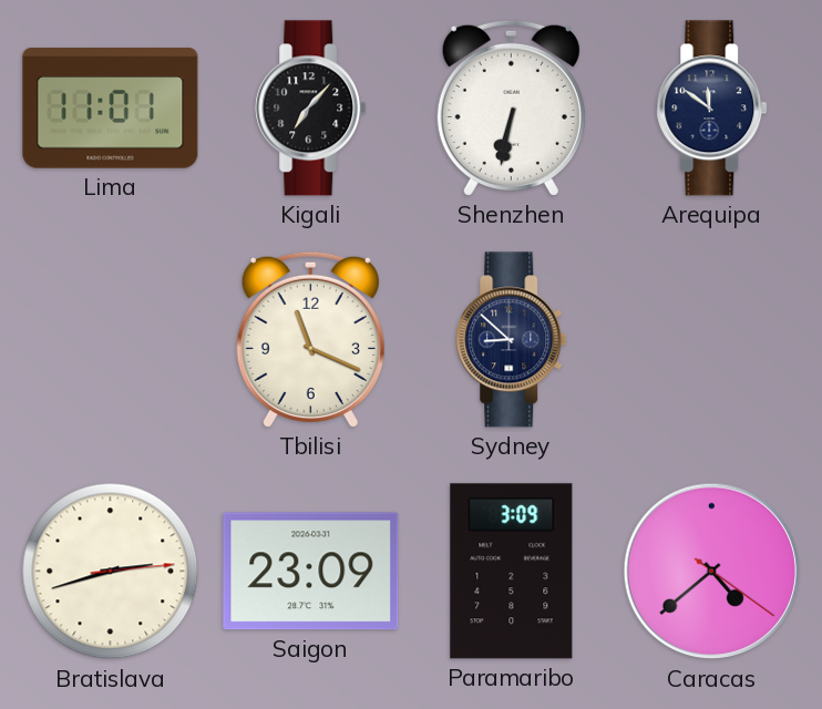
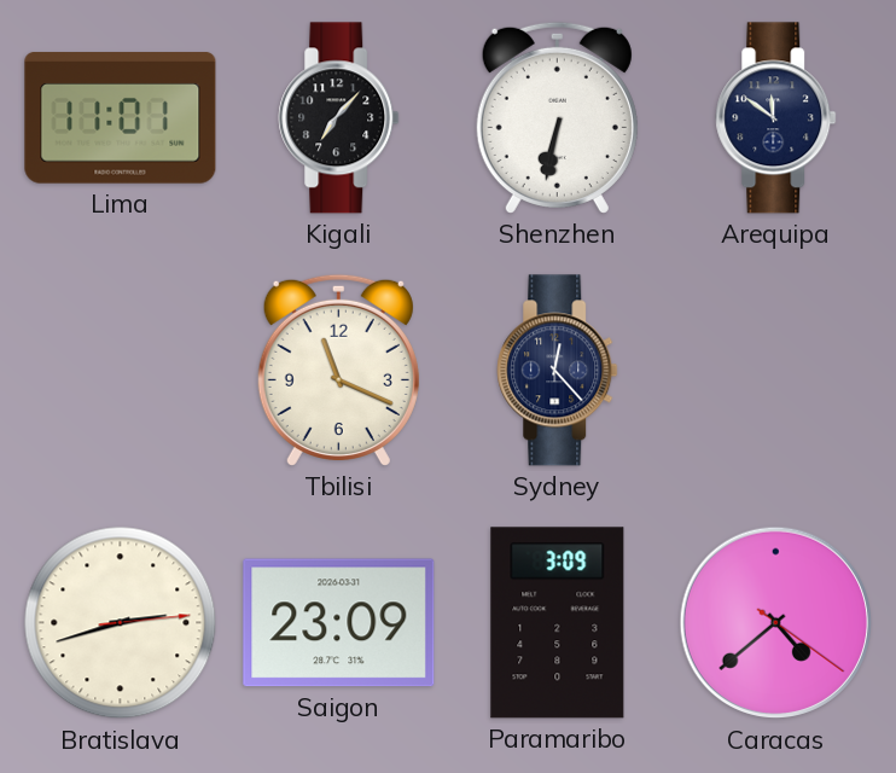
Sydney: 8:52 -> 12:23 (558, 371)
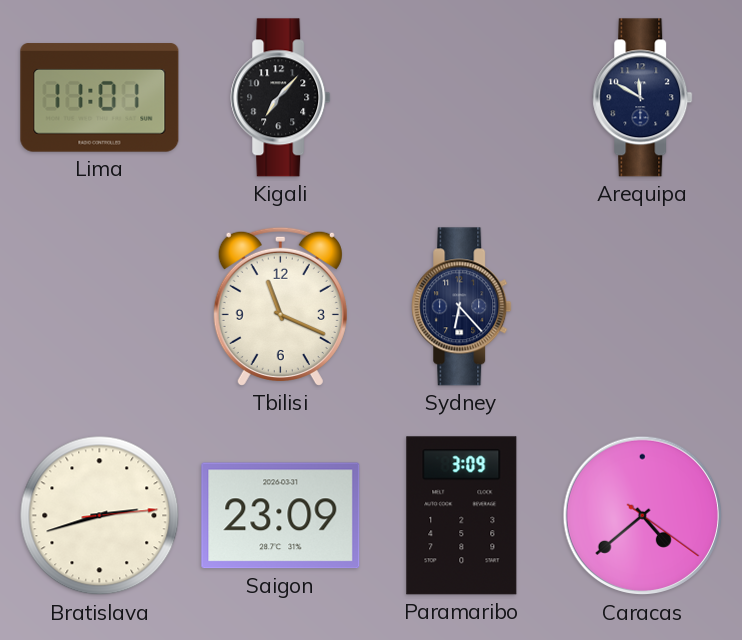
Shenzhen: 6:32 -> none (557, 117)
Arequipa: 11:51 -> 11:50 (643, 98)
Sydney: 12:23 -> 6:23 (462, 307)
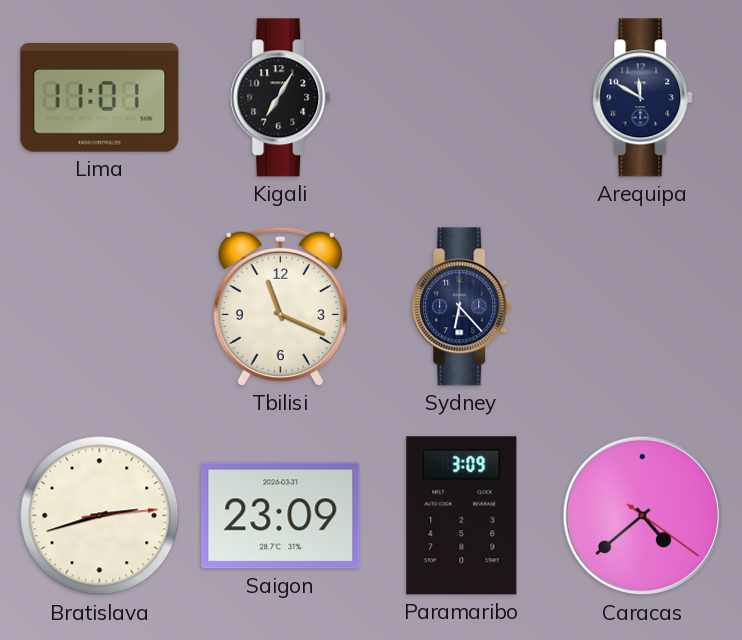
Kigali: 7:07 -> 7:05 (281, 98)
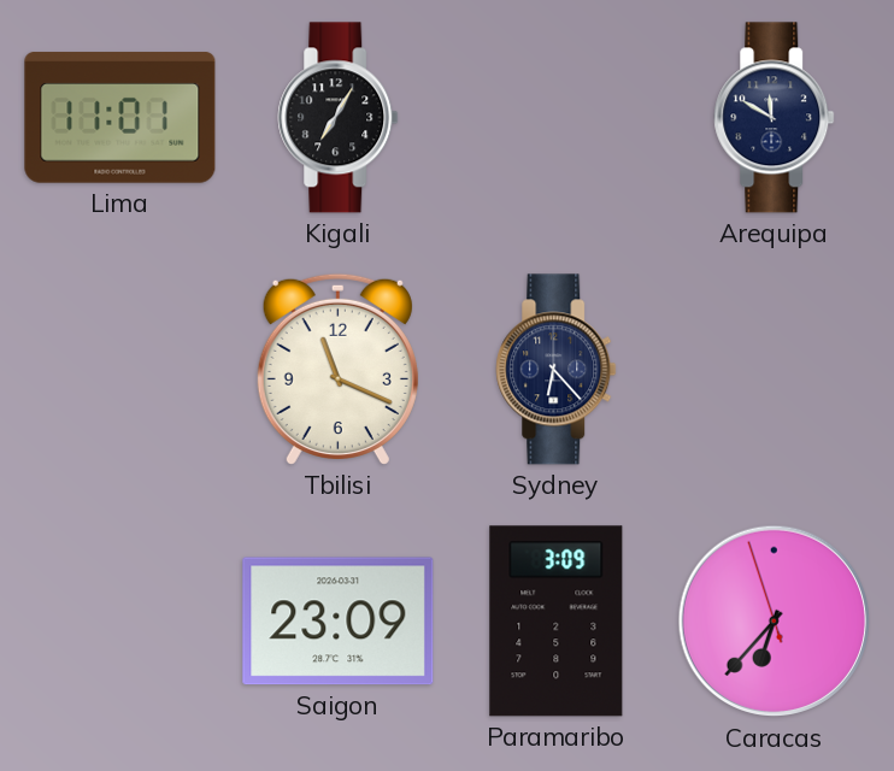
Bratislava: 2:42 -> none (100, 516)
Caracas: 4:38 -> 6:36 (775, 622)
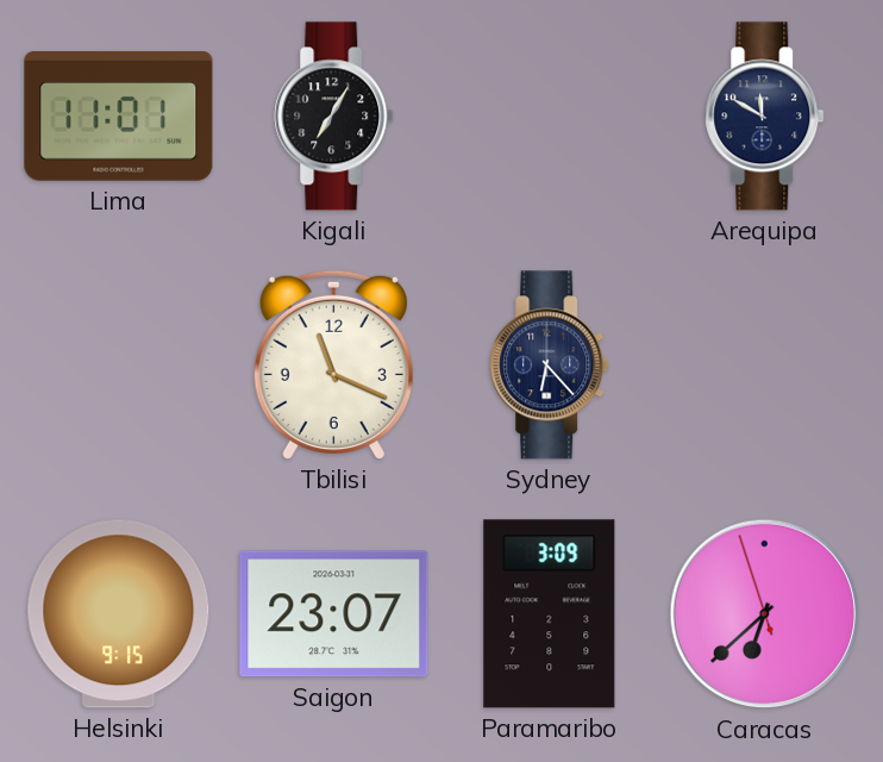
Helsinki: none -> 9:15 (119, 614)
Saigon: 23:09 -> 23:07 (334, 614)
Caracas: 6:36 -> 6:37 (765, 614)
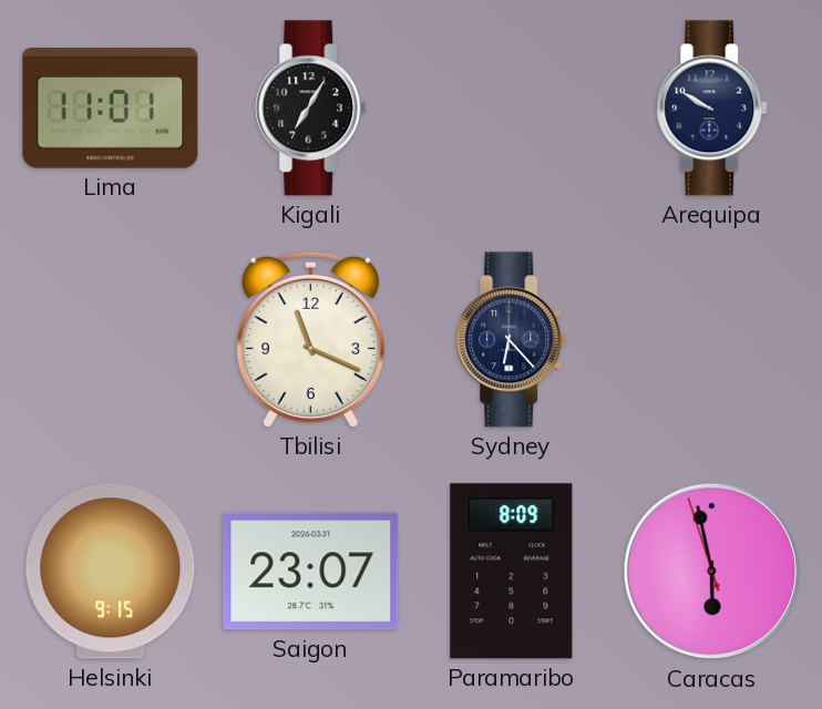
Arequipa: 11:50 -> 9:50 (712, 109)
Paramaribo: 3:09 -> 8:09 (512, 572)
Caracas: 6:37 -> 5:57 (712, 572)
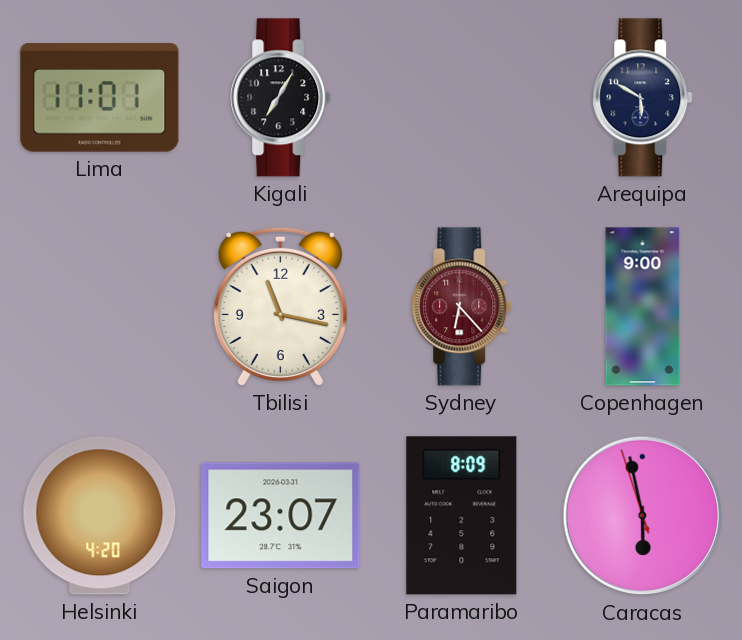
Arequipa: 9:50 -> 5:50 (643, 98)
Tbilisi: 11:19 -> 11:17 (280, 306)
Sydney dial: navy -> burgundy (462, 307)
Copenhagen: none -> 9:00 (643, 307)
Helsinki: 9:15 -> 4:20 (100, 516)
